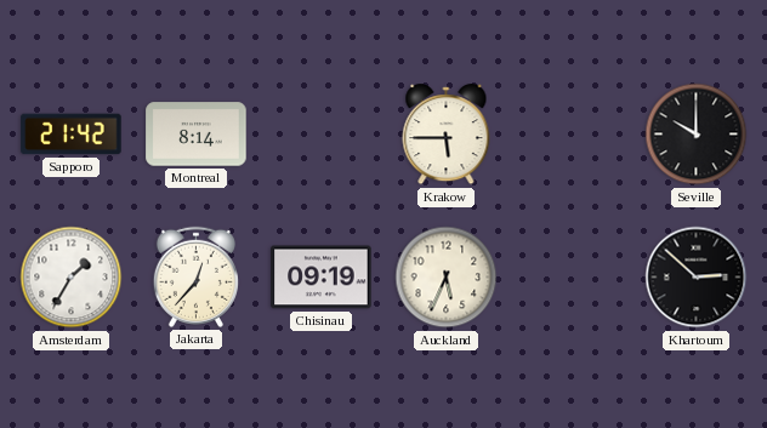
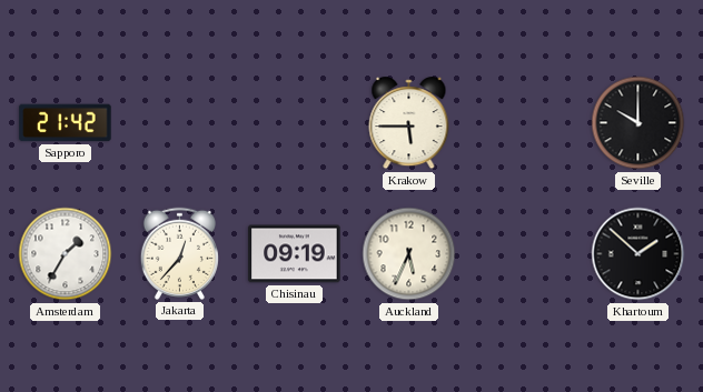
Montreal: 8:14 -> none (197, 135)
Khartoum: 2:52 -> 1:52 (638, 254)
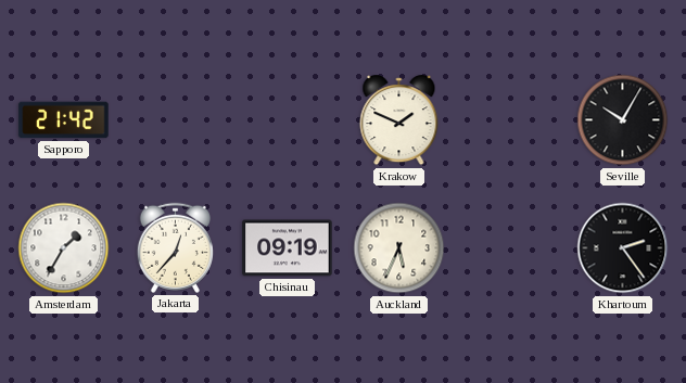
Krakow: 5:45 -> 1:49 (399, 120)
Seville: 10:00 -> 10:05 (623, 120)
Khartoum: 1:52 -> 2:24 (623, 248)
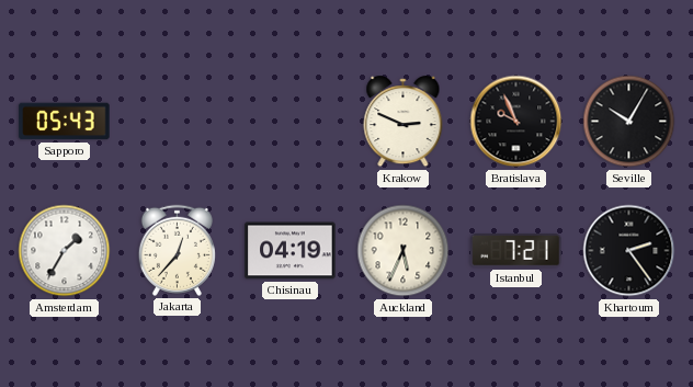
Sapporo: 21:42 -> 05:43 (65, 122)
Krakow: 1:49 -> 2:49 (404, 122)
Bratislava: none -> 9:56 (516, 122)
Chisinau: 09:19 -> 04:19 (291, 251)
Istanbul: none -> 7:21 (516, 251)
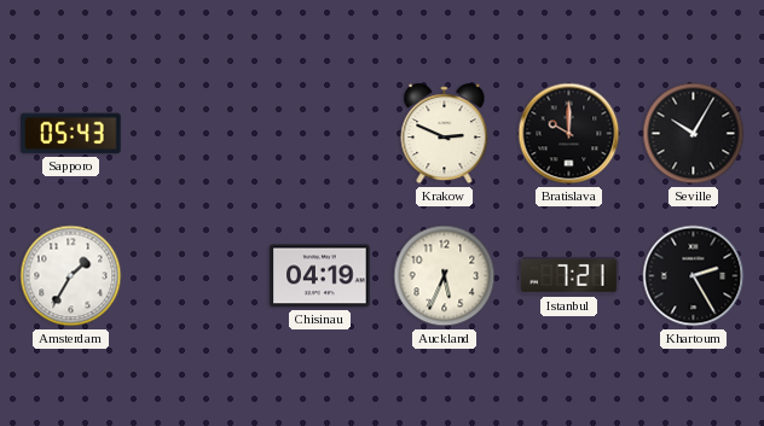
Bratislava: 9:56 -> 10:00 (569, 134)
Jakarta: 12:37 -> none (177, 250)
Khartoum: 2:24 -> 2:25 (694, 276)
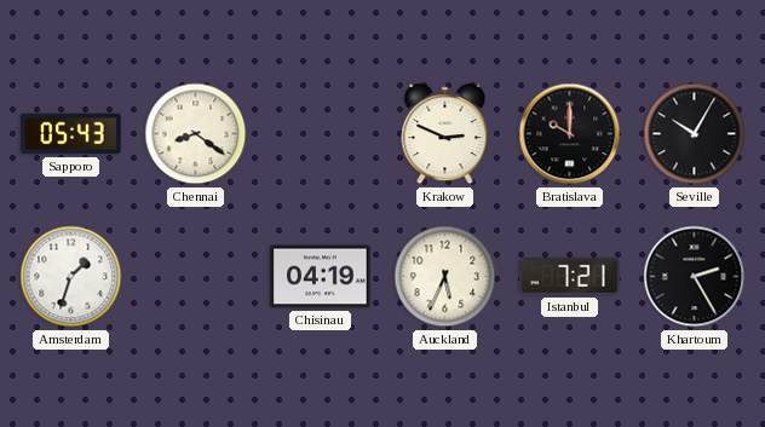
Chennai: none -> 8:21 (196, 134)
Amsterdam: 1:35 -> 1:33 (71, 277)
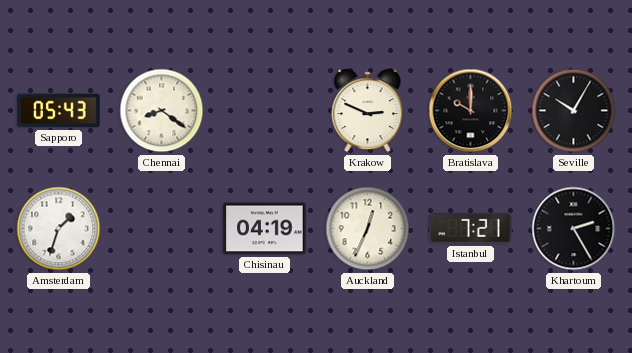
Auckland: 5:34 -> 12:34 (368, 229)
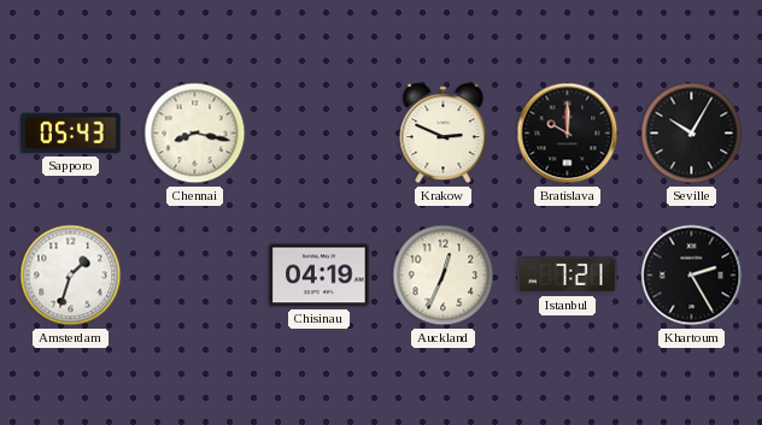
Chennai: 8:21 -> 8:17 (195, 134)
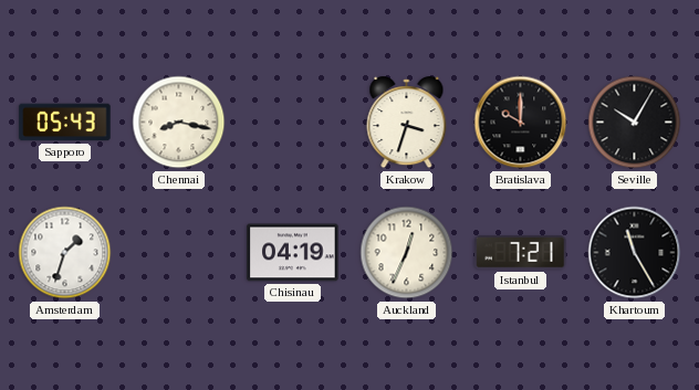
Krakow: 2:49 -> 3:33 (407, 123)
Khartoum: 2:25 -> 11:25 (635, 253)
